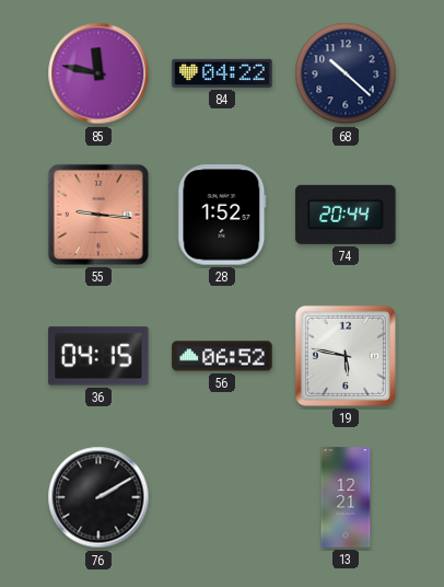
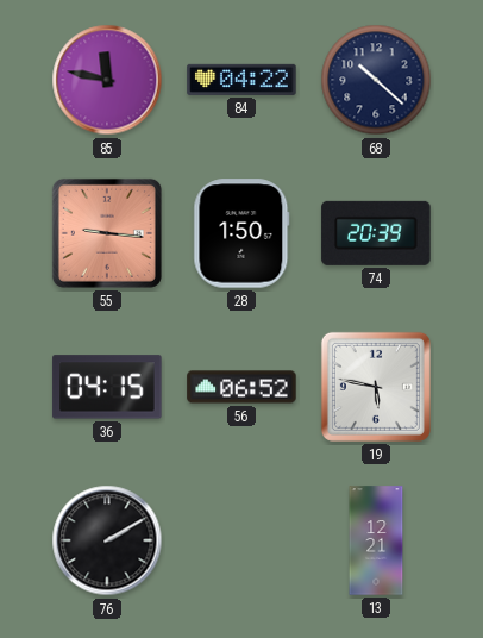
28: 1:52 -> 1:50 (241, 233)
74: 20:44 -> 20:39 (376, 233)
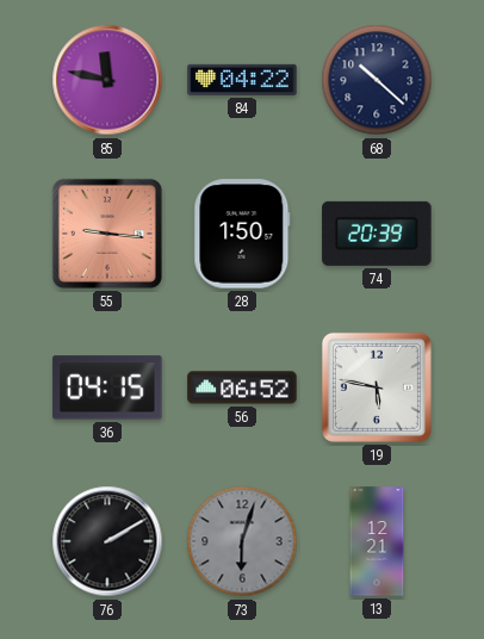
73: none -> 6:03 (242, 541)
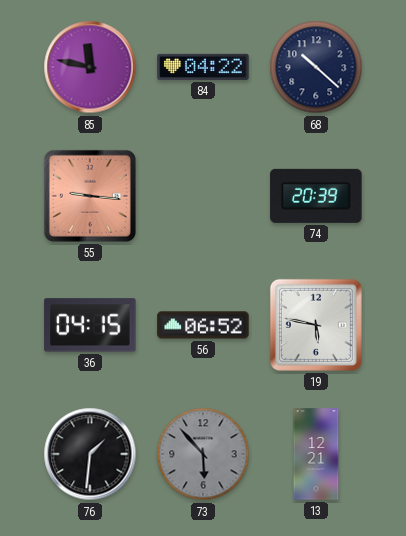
28: 1:50 -> none (242, 234)
76: 2:10 -> 1:31 (90, 454)
73: 6:03 -> 5:53 (203, 454)
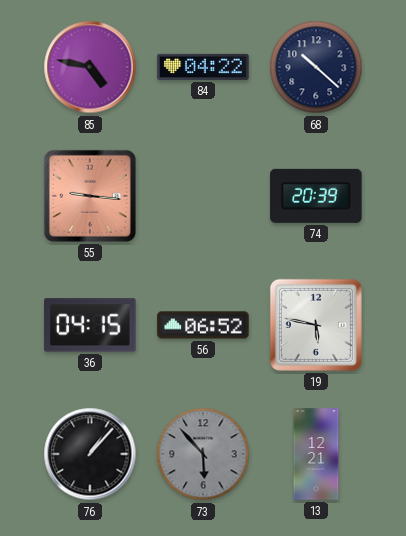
85: 11:47 -> 4:47 (90, 67)
76: 1:31 -> 1:07 (90, 454)
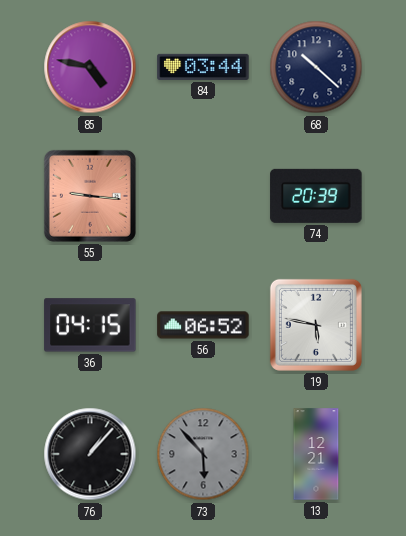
84: 04:22 -> 03:44 (203, 67)
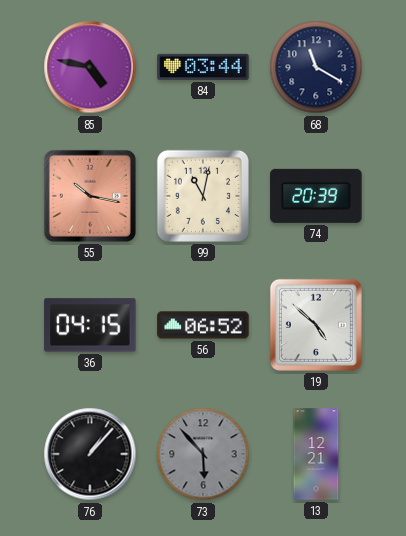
68: 10:22 -> 11:20 (316, 67)
55: 9:16 -> 10:17 (90, 196)
99: none -> 11:02 (203, 196)
19: 5:47 -> 4:52 (316, 325)
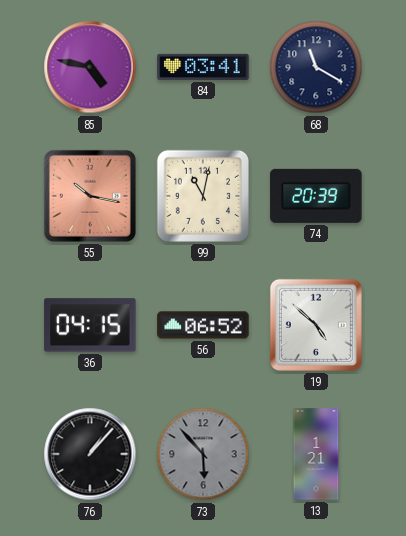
84: 03:44 -> 03:41 (203, 67)
13: 12:21 -> 1:21 (316, 454)
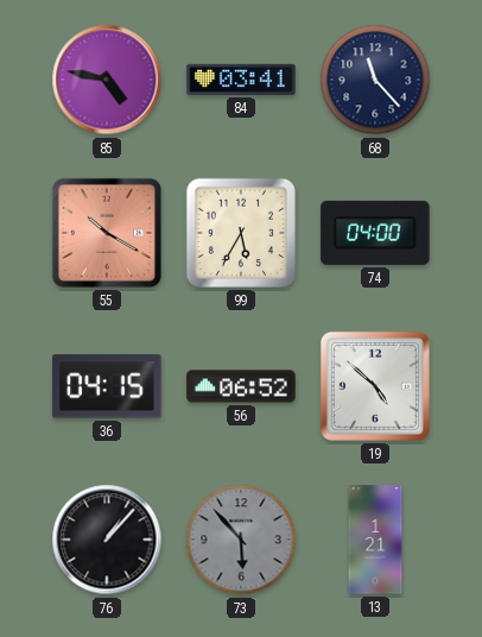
68: 11:20 -> 11:23 (375, 80)
55: 10:17 -> 10:20 (107, 233)
99: 11:02 -> 5:35 (241, 233)
74: 20:39 -> 04:00 (375, 233)
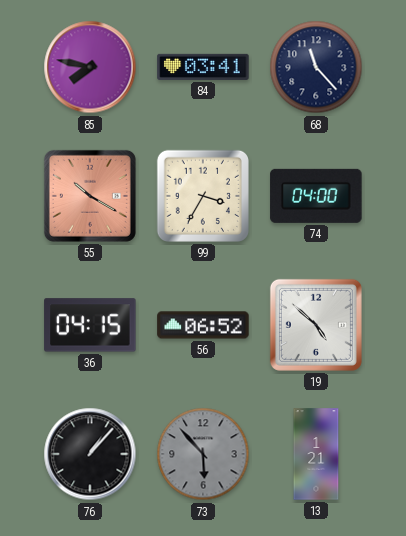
85: 4:47 -> 7:47 (90, 67)
99: 5:35 -> 3:35 (203, 196)
